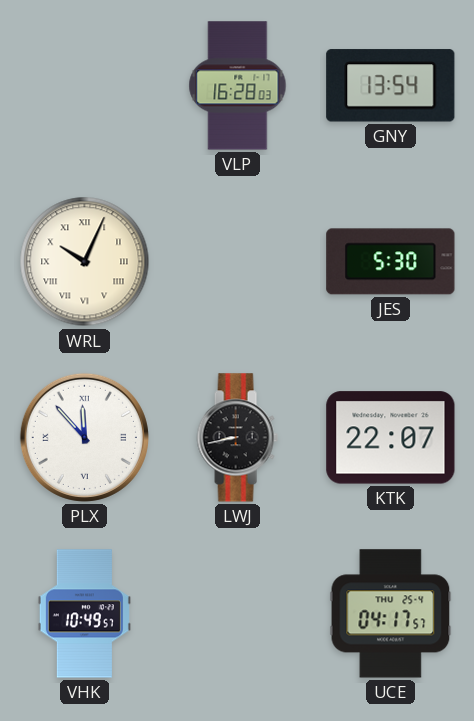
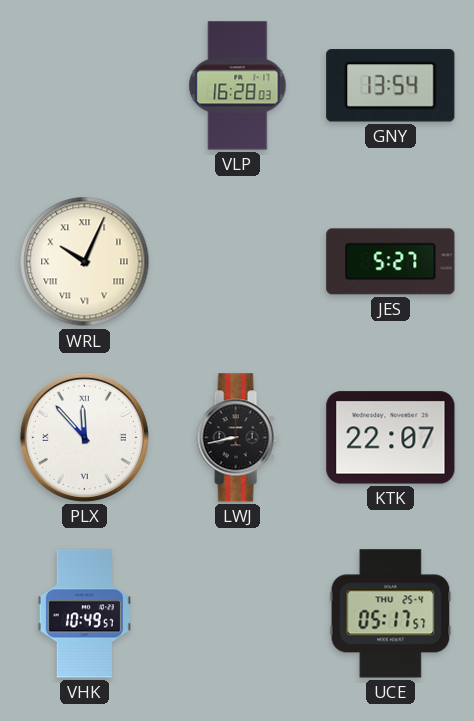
JES: 5:30 -> 5:27 (391, 262)
UCE: 04:17 -> 05:17 (391, 614)
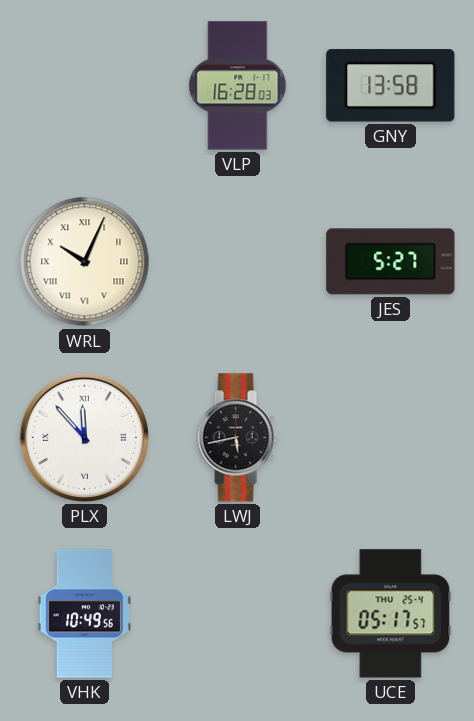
GNY: 13:54 -> 13:58 (391, 86)
LWJ: 8:43 -> 5:43 (237, 438)
KTK: 22:07 -> none (391, 438)
VHK: 10:49:57 -> 10:49:56 (84, 614)
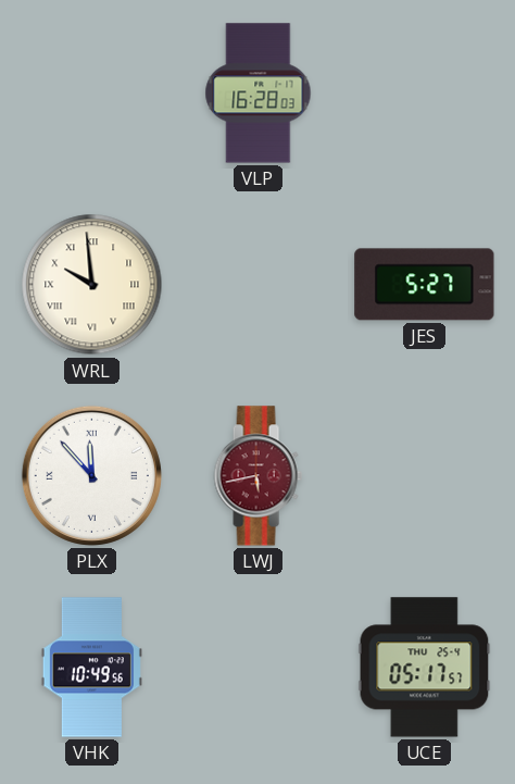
GNY: 13:58 -> none (391, 86)
WRL: 10:04 -> 9:59 (92, 285)
LWJ dial: black -> burgundy (257, 476)
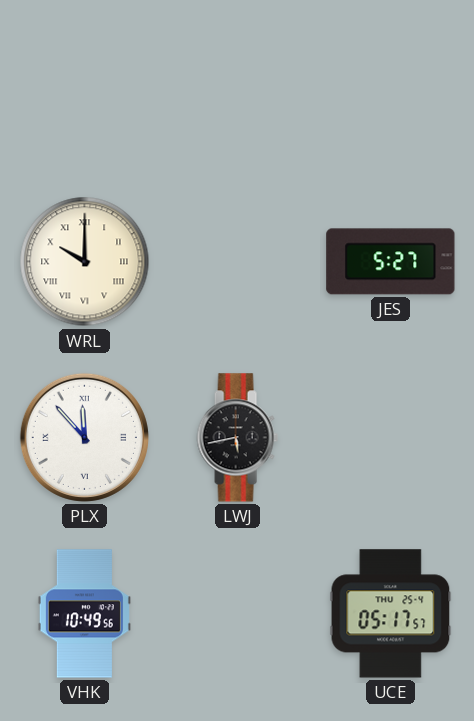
VLP: 16:28 -> none (259, 94)
WRL: 9:59 -> 10:00 (85, 262)
LWJ dial: burgundy -> black (237, 438)
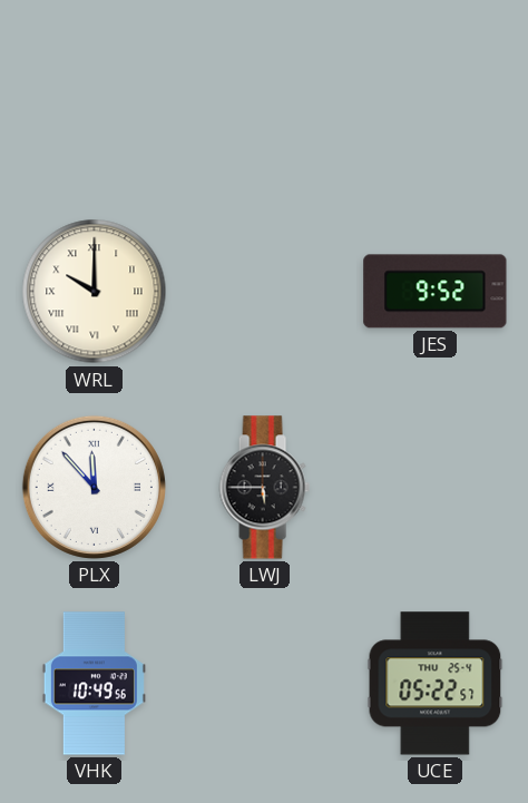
JES: 5:27 -> 9:52 (436, 292)
LWJ: 5:43 -> 5:45 (264, 488)
UCE: 05:17 -> 05:22 (436, 684)
